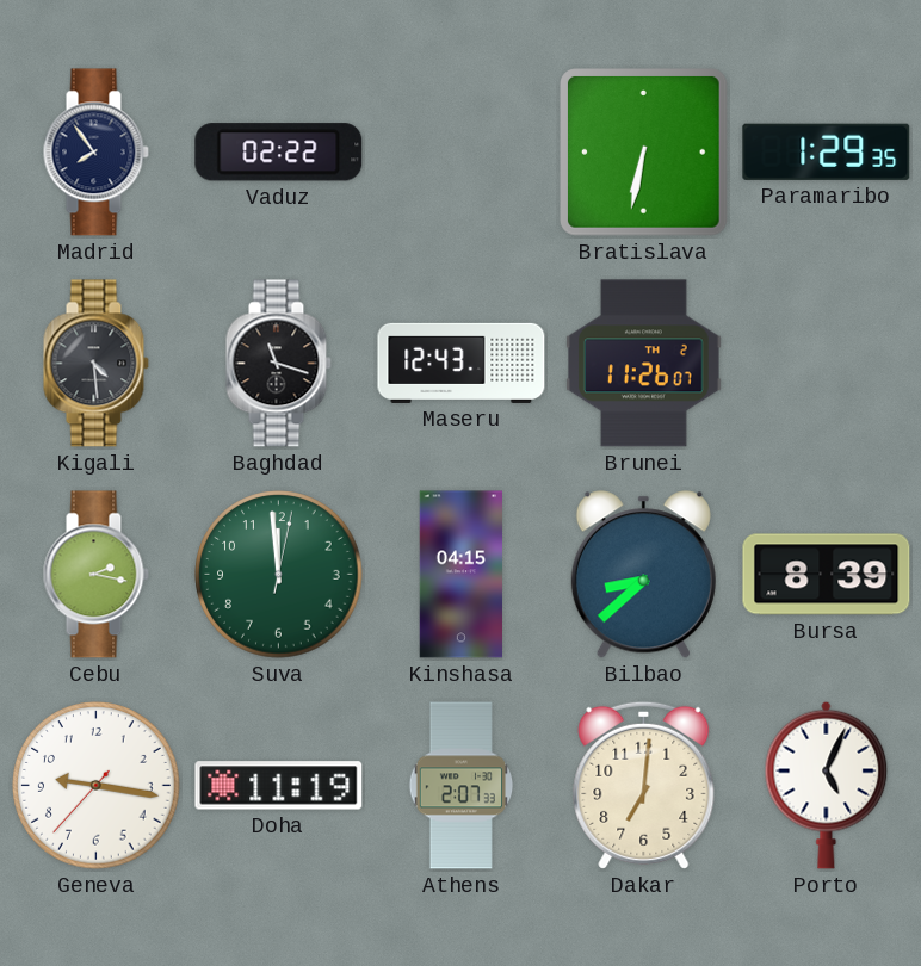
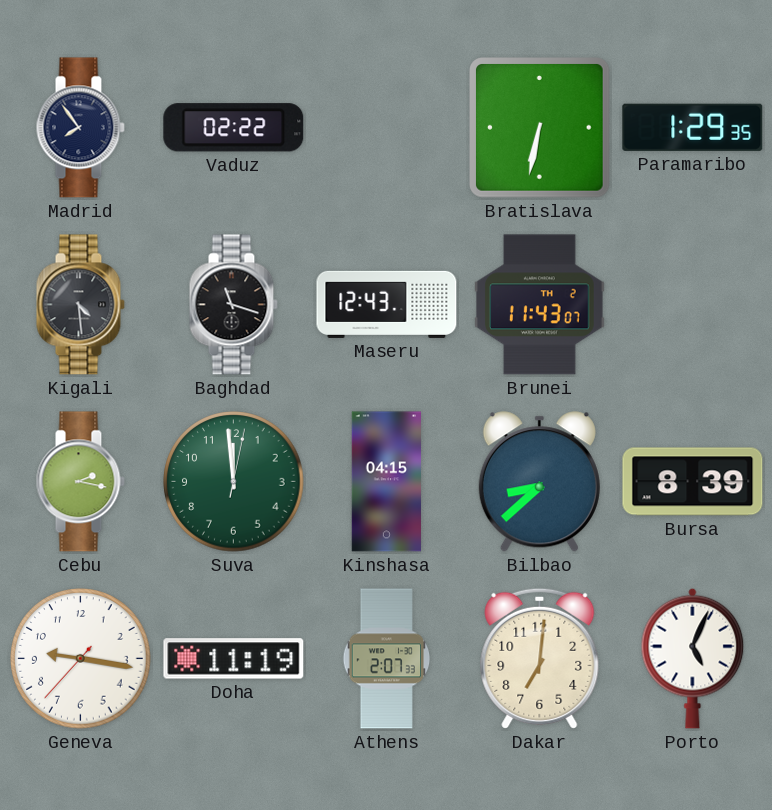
Brunei: 11:26 -> 11:43 (540, 305)
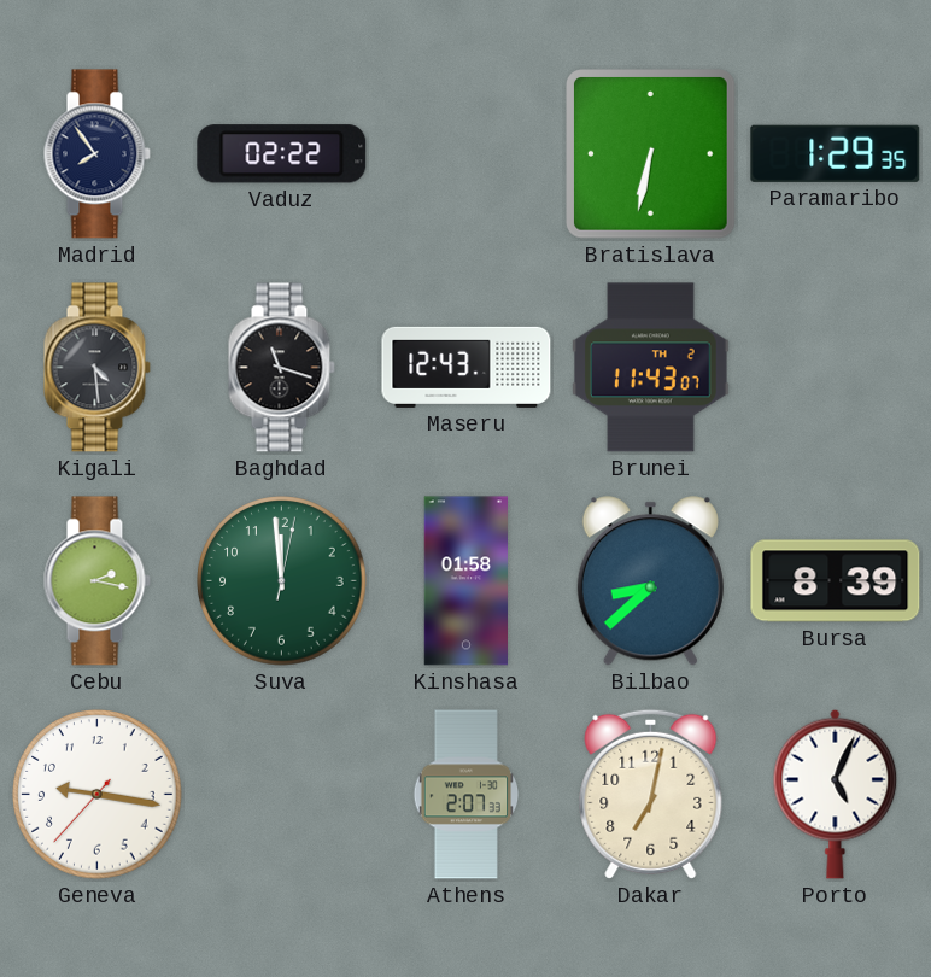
Kinshasa: 04:15 -> 01:58 (465, 581)
Doha: 11:19 -> none (234, 659)
Dakar: 7:01 -> 7:02 (651, 794)
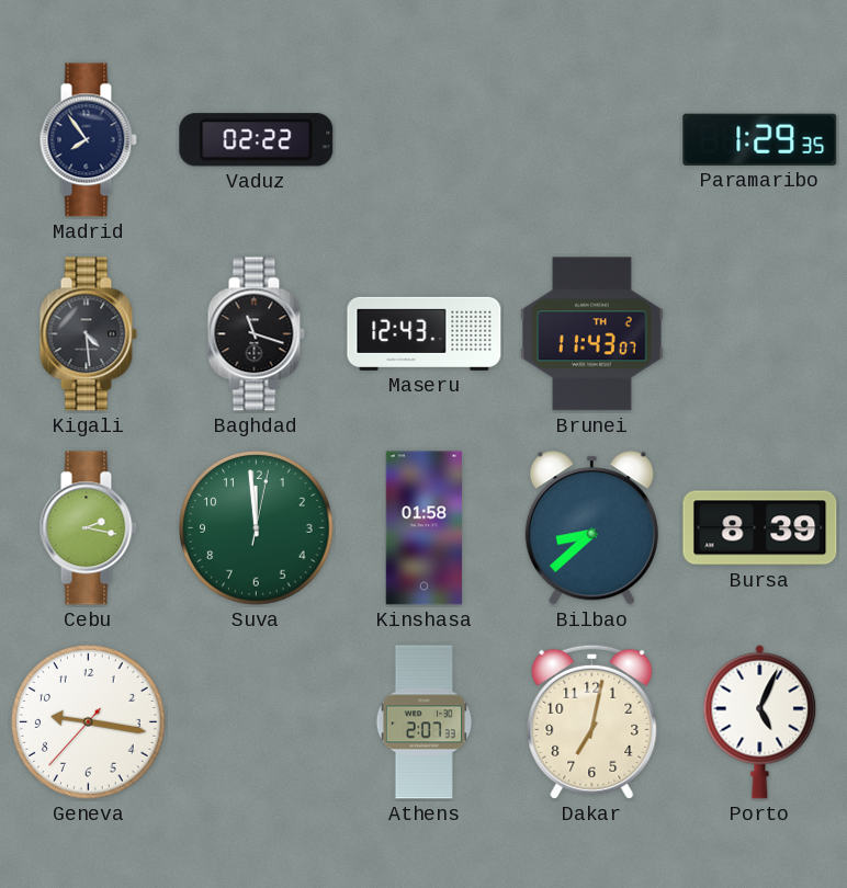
Bratislava: 6:32 -> none (651, 154)
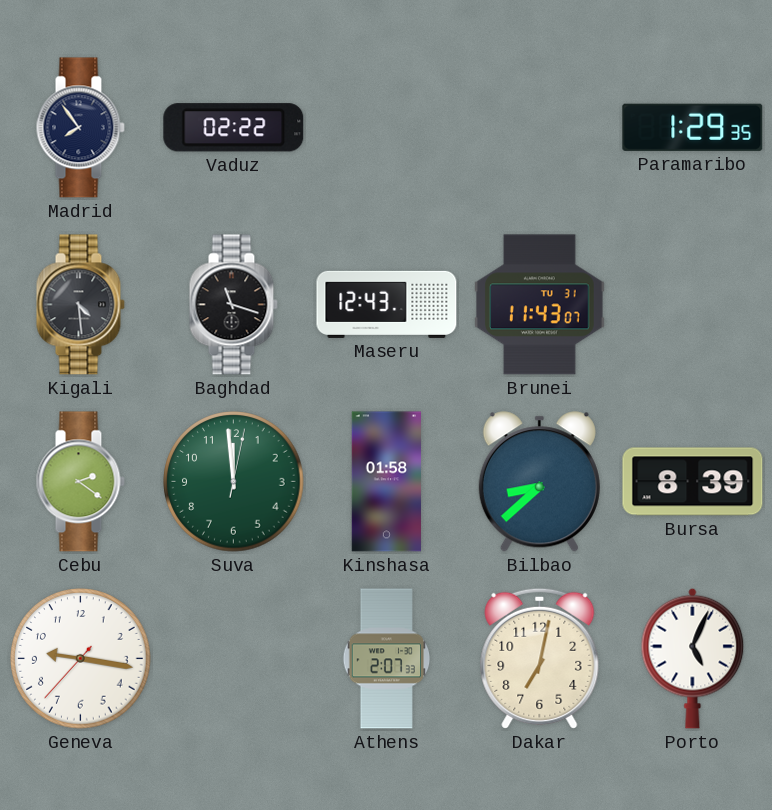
Brunei date: TH 2 -> TU 31 (540, 305)
Cebu: 2:17 -> 2:21 (80, 482)
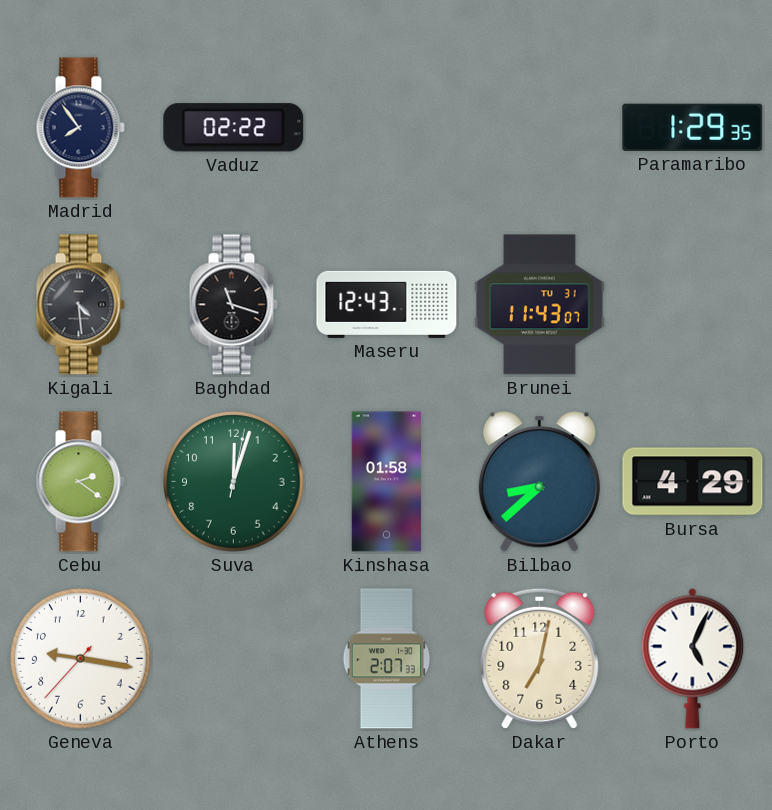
Suva: 11:59 -> 12:03 (234, 482)
Bursa: 8:39 -> 4:29 (693, 482)
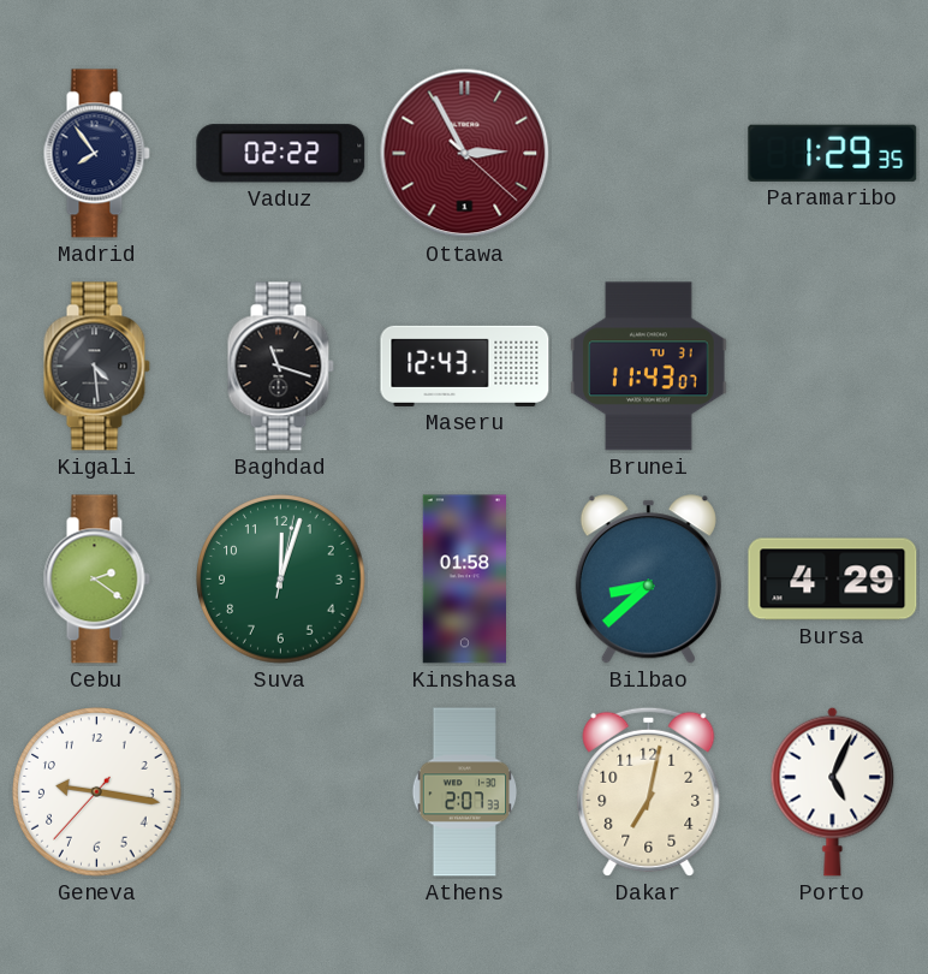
Ottawa: none -> 2:55 (465, 154)
